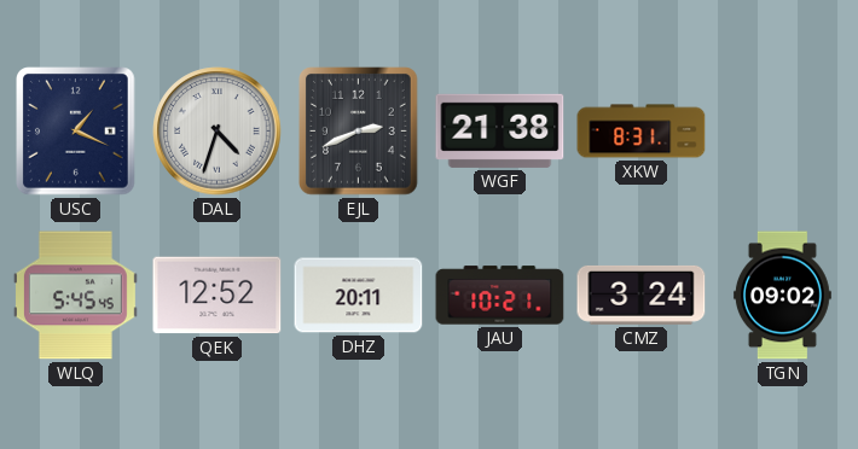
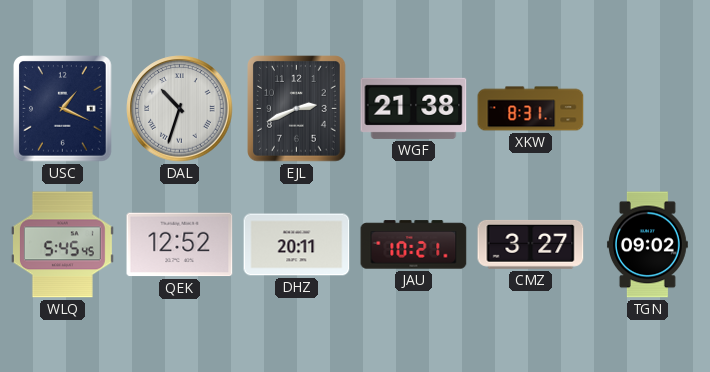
DAL: 4:33 -> 10:33 (180, 109)
CMZ: 3:24 -> 3:27 (531, 244)
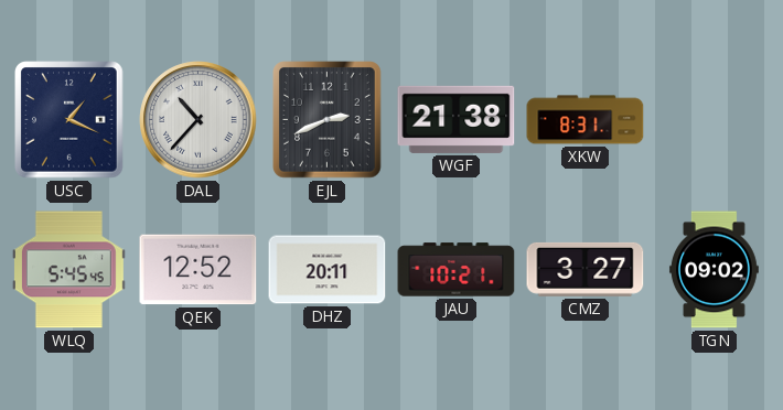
DAL: 10:33 -> 10:37 (199, 120)
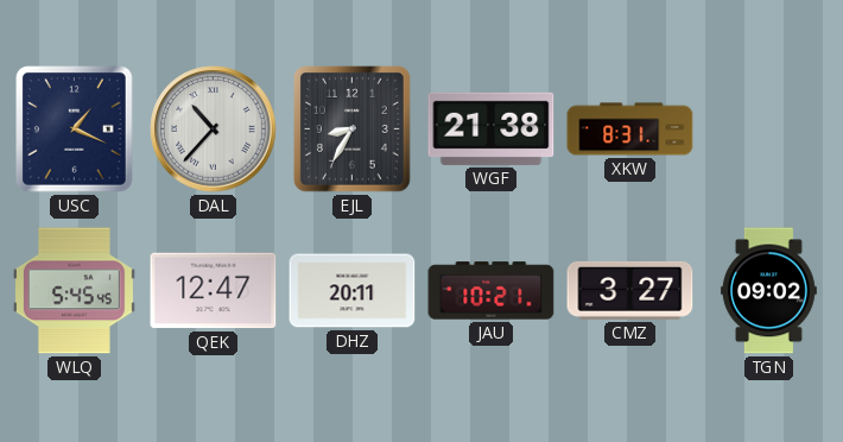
EJL: 2:41 -> 8:35 (353, 130)
QEK: 12:52 -> 12:47 (214, 291)
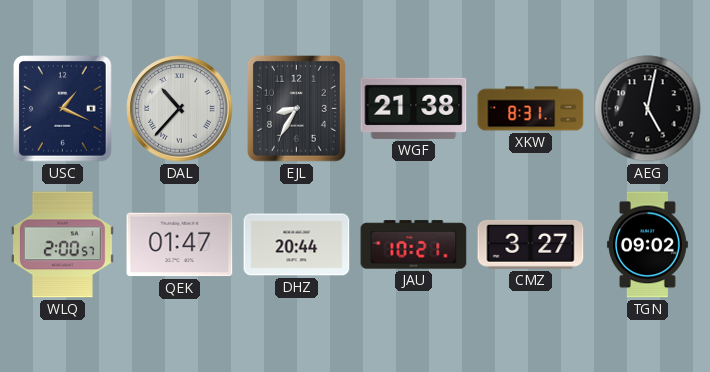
AEG: none -> 5:02 (648, 109)
WLQ: 5:45 -> 2:00 (62, 245)
QEK: 12:47 -> 01:47 (180, 245)
DHZ: 20:11 -> 20:44 (297, 245)
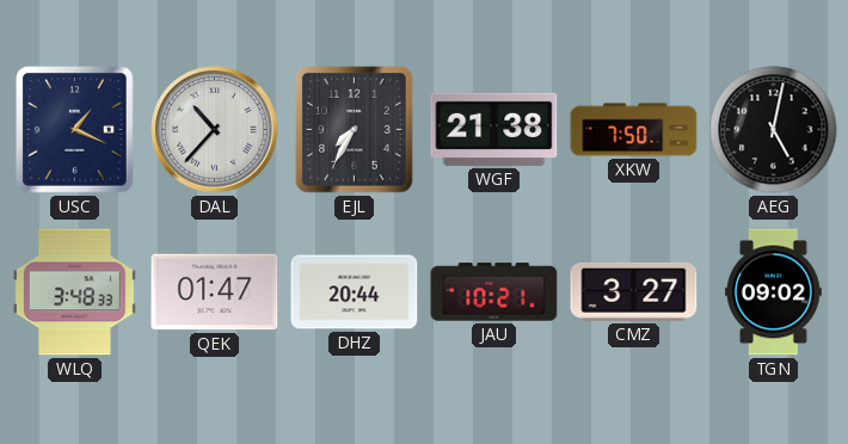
EJL: 8:35 -> 7:35 (355, 130)
XKW: 8:31 -> 7:50 (634, 130)
WLQ: 2:00 -> 3:48 (74, 292)
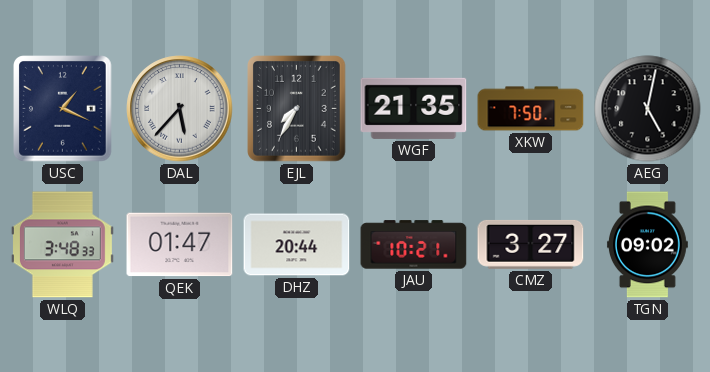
DAL: 10:37 -> 5:37 (180, 109)
WGF: 21:38 -> 21:35 (414, 108)
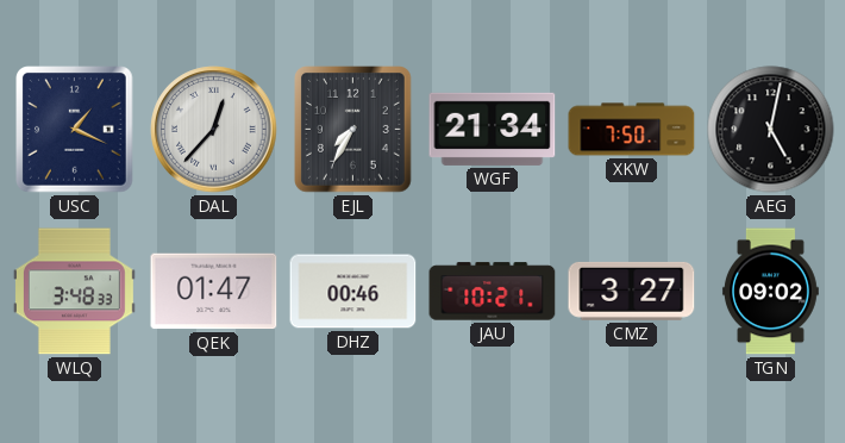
DAL: 5:37 -> 12:37 (214, 130)
WGF: 21:35 -> 21:34 (493, 129)
DHZ: 20:44 -> 00:46 (353, 292)
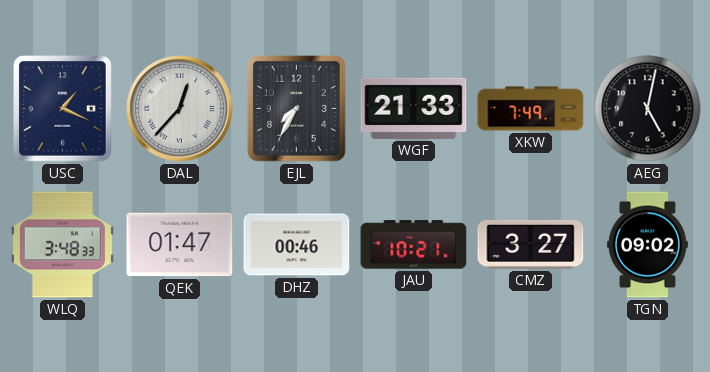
WGF: 21:34 -> 21:33 (414, 108)
XKW: 7:50 -> 7:49 (531, 109)
